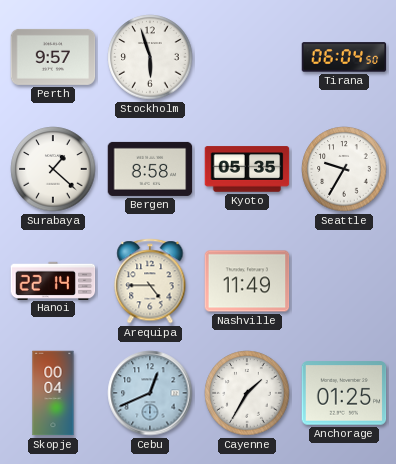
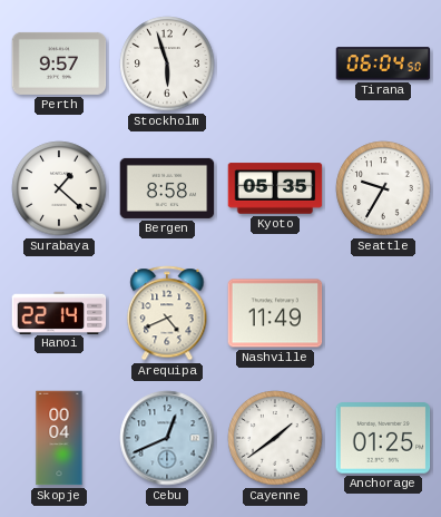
Arequipa: 4:45 -> 4:41 (167, 313)
Cayenne: 1:35 -> 1:39 (275, 438)
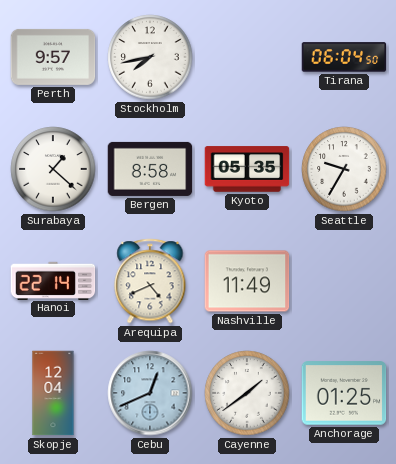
Stockholm: 5:57 -> 7:43 (150, 57)
Skopje: 00:04 -> 12:04 (53, 393)
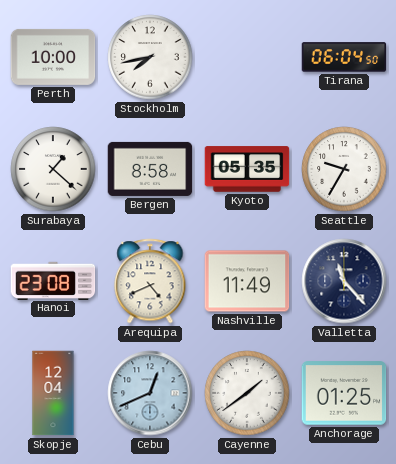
Perth: 9:57 -> 10:00 (53, 57)
Hanoi: 22:14 -> 23:08 (53, 280)
Valletta: none -> 11:23 (344, 281)
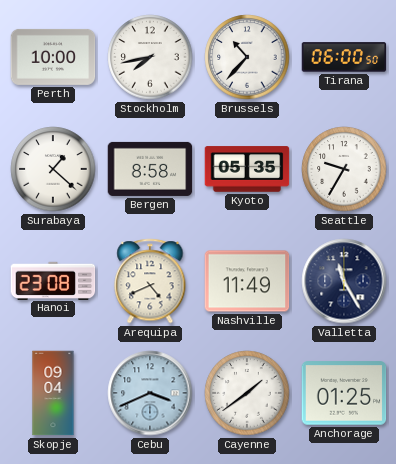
Brussels: none -> 10:37 (247, 57)
Tirana: 06:04 -> 06:00 (344, 57)
Valletta: 11:23 -> 11:25 (344, 281)
Skopje: 12:04 -> 09:04 (53, 393)
Cebu: 12:41 -> 3:41 (150, 393)
